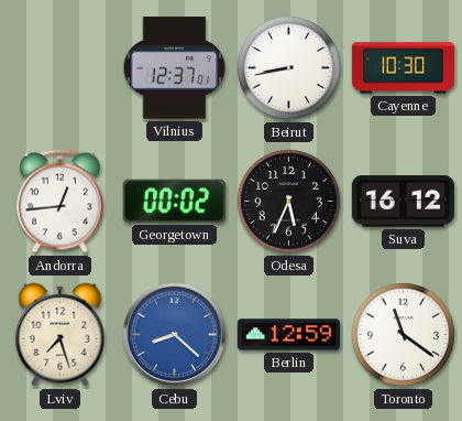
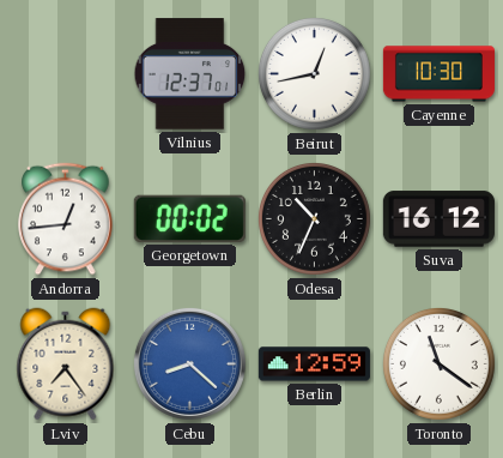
Beirut: 8:43 -> 12:43 (314, 73)
Odesa: 5:34 -> 10:34 (314, 218)
Lviv: 7:27 -> 7:24 (66, 364)
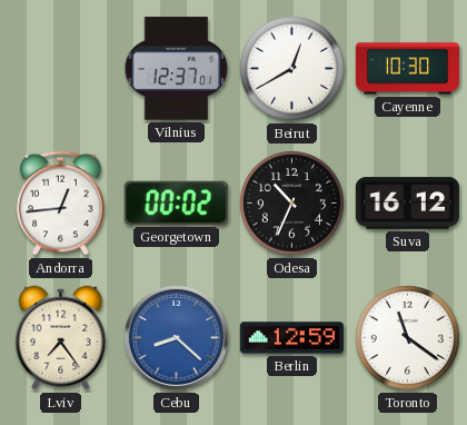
Beirut: 12:43 -> 12:40 (291, 68)
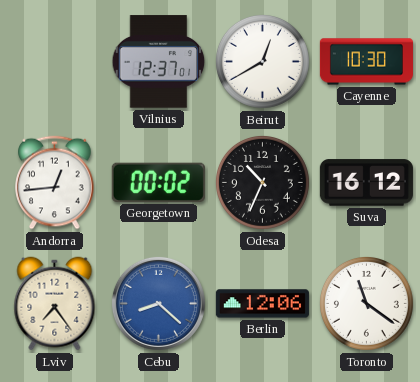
Berlin: 12:59 -> 12:06 (262, 304)
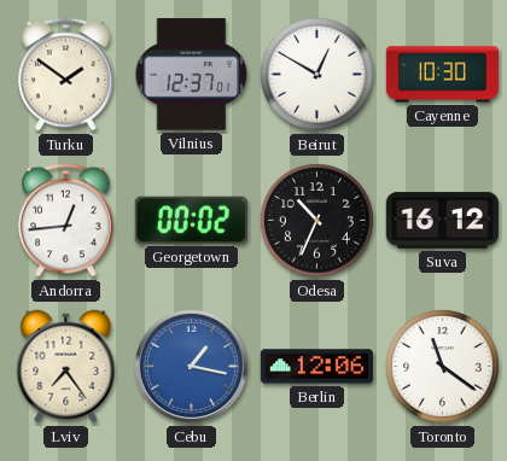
Turku: none -> 1:51 (66, 75)
Beirut: 12:40 -> 12:50 (316, 74)
Cebu: 8:22 -> 1:17 (191, 366)
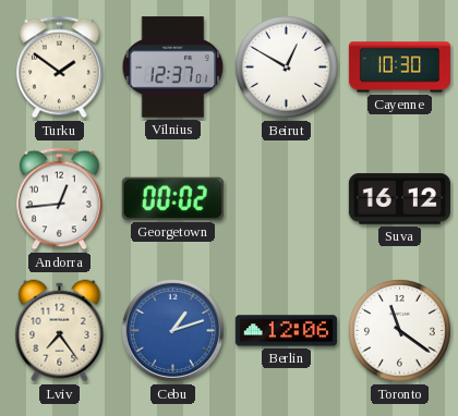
Odesa: 10:34 -> none (316, 220)
Cebu: 1:17 -> 1:12 (172, 330)
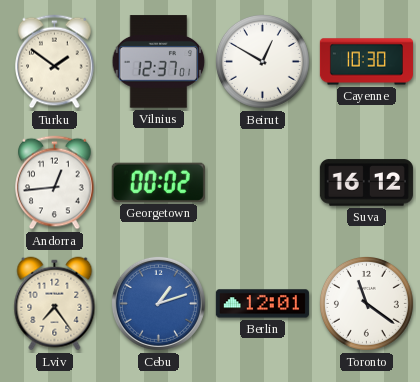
Berlin: 12:06 -> 12:01 (262, 304)
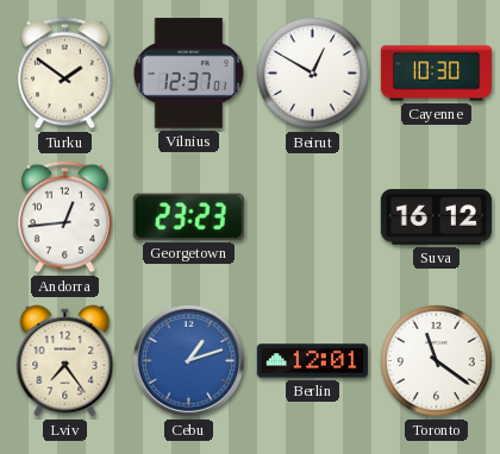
Georgetown: 00:02 -> 23:23 (188, 216)
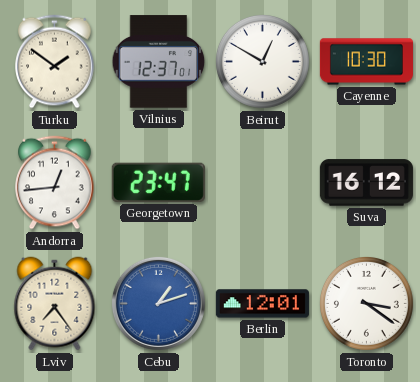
Georgetown: 23:23 -> 23:47 (158, 182)
Toronto: 11:21 -> 3:21 (366, 303)
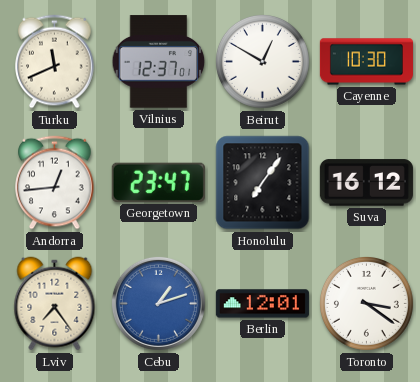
Turku: 1:51 -> 11:41 (55, 62)
Honolulu: none -> 7:06 (263, 183)
